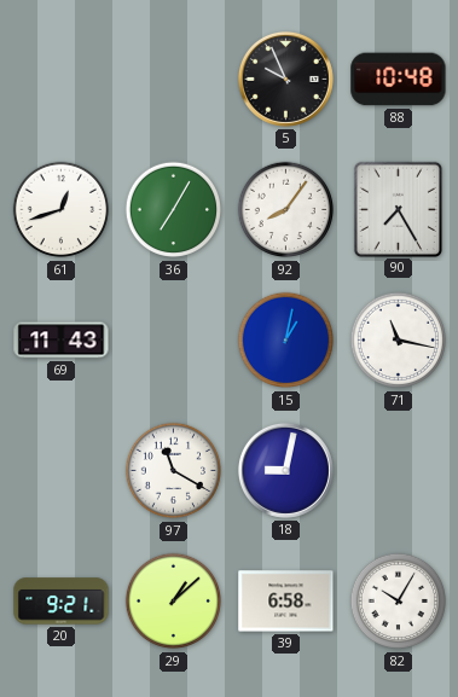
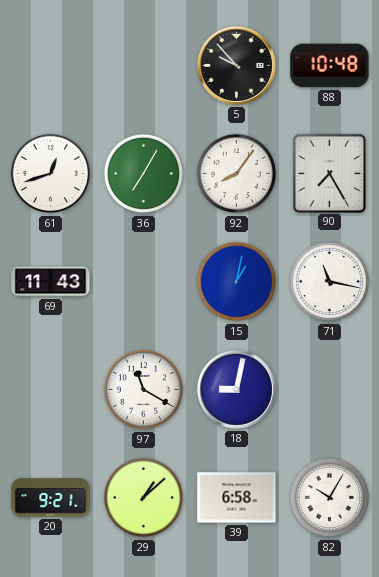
5: 9:56 -> 9:53 (236, 65)
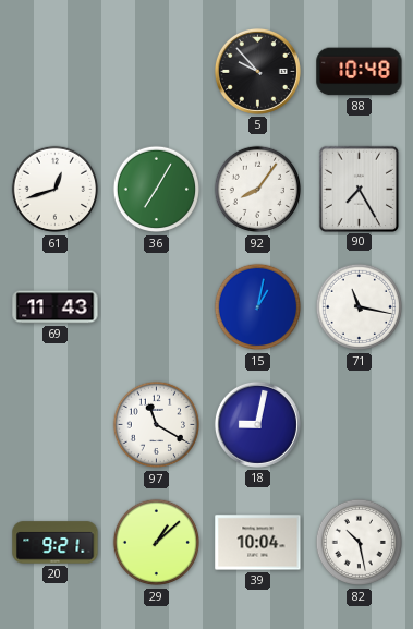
39: 6:58 -> 10:04 (258, 543)
82: 10:05 -> 10:28 (360, 543)
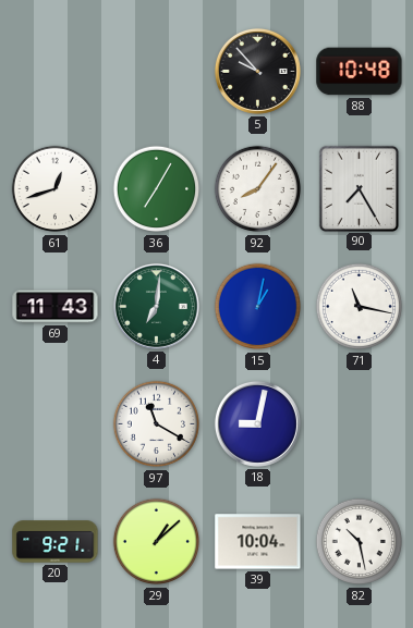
4: none -> 7:01 (156, 306)
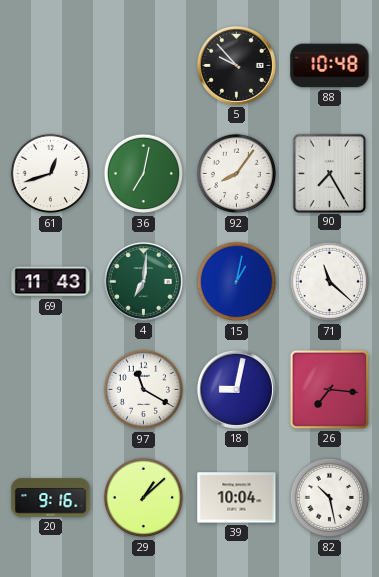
36: 7:05 -> 7:02 (144, 174)
71: 11:17 -> 11:22 (330, 282)
26: none -> 7:16 (329, 389)
20: 9:21 -> 9:16 (51, 498)
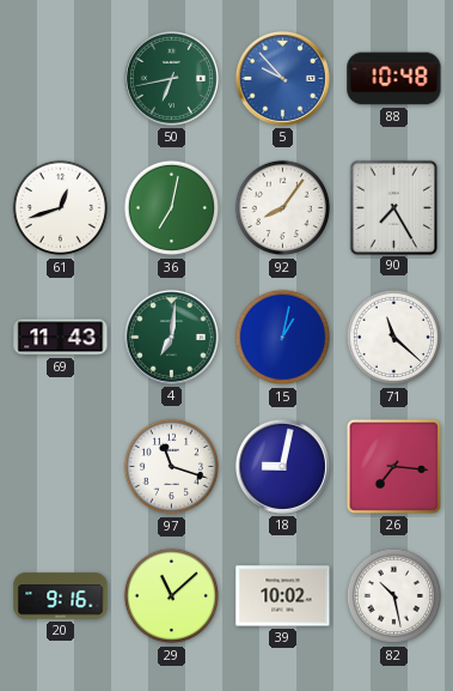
50: none -> 6:43 (171, 78)
5 dial: black -> blue (282, 78)
97: 11:20 -> 11:18 (172, 467)
29: 1:08 -> 11:08 (172, 596)
39: 10:04 -> 10:02 (283, 596)
